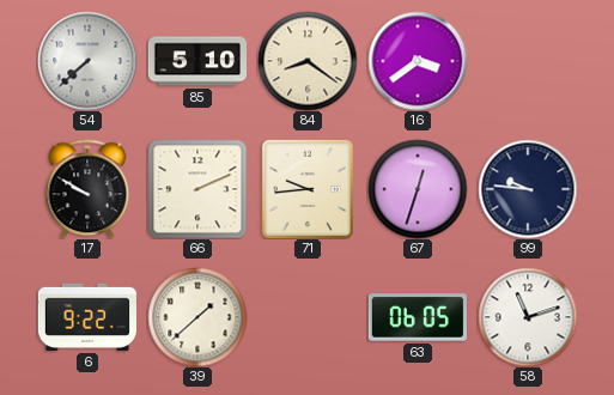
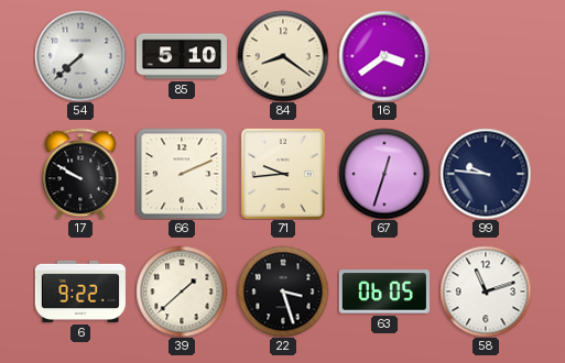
22: none -> 3:27 (283, 291)
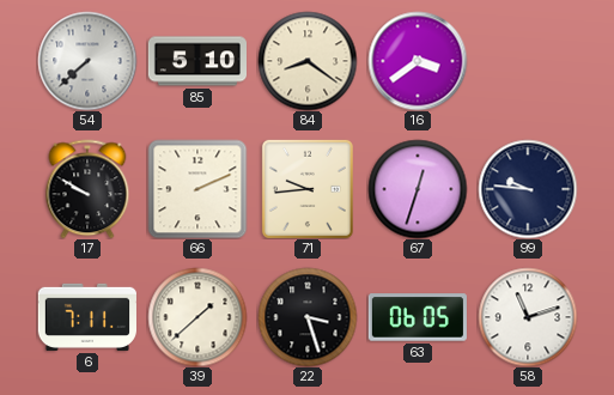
6: 9:22 -> 7:11 (87, 317)
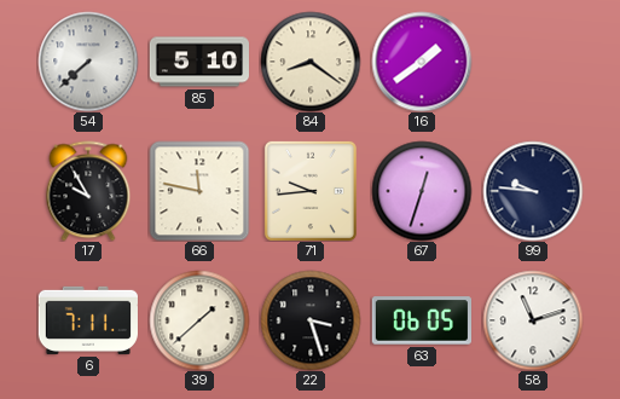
16: 3:39 -> 1:39 (422, 62)
17: 9:50 -> 9:55 (88, 191)
66: 2:11 -> 11:47 (199, 191)
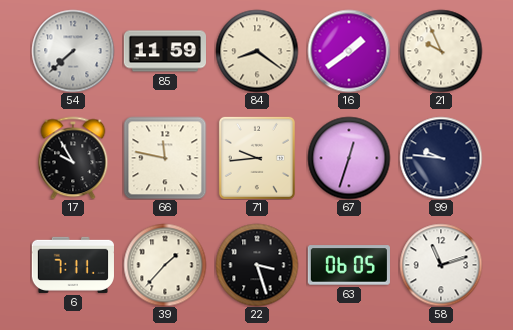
85: 5:10 -> 11:59 (164, 51)
21: none -> 9:56 (441, 51)
39: 1:38 -> 1:37 (165, 265)
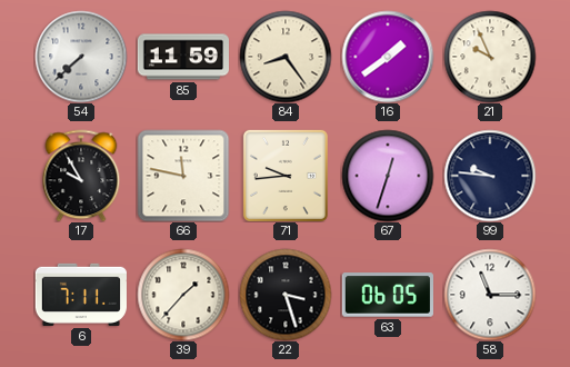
84: 8:21 -> 8:24 (286, 57)
58: 11:12 -> 11:15 (490, 295)
